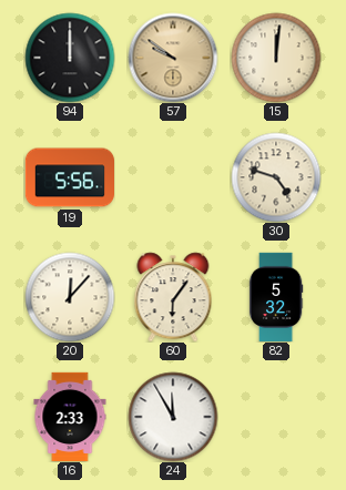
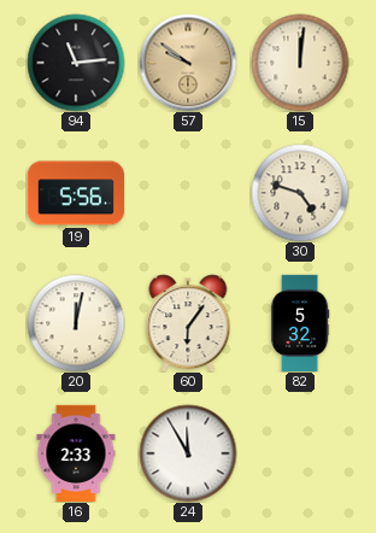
94: 12:00 -> 11:14 (76, 63)
20: 12:07 -> 12:02 (76, 323)
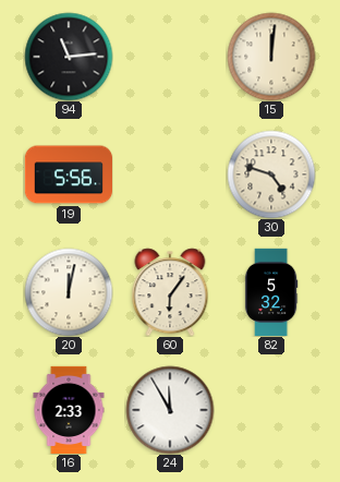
57: 9:51 -> none (188, 63)
